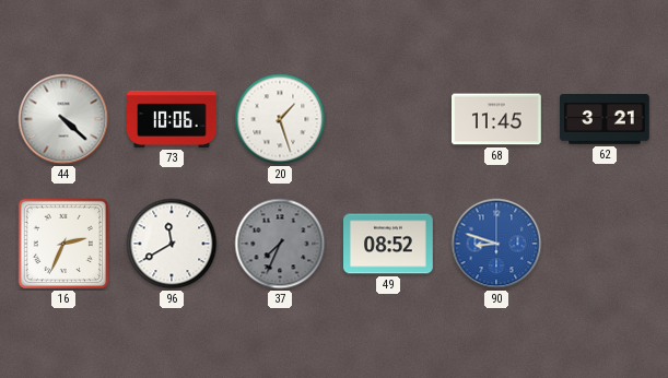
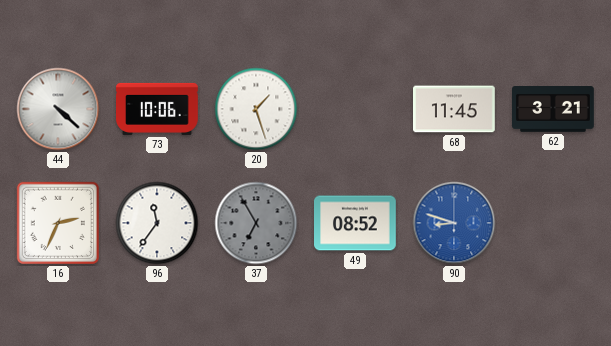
96: 11:40 -> 11:36 (157, 223)
37: 7:34 -> 6:55 (256, 223)
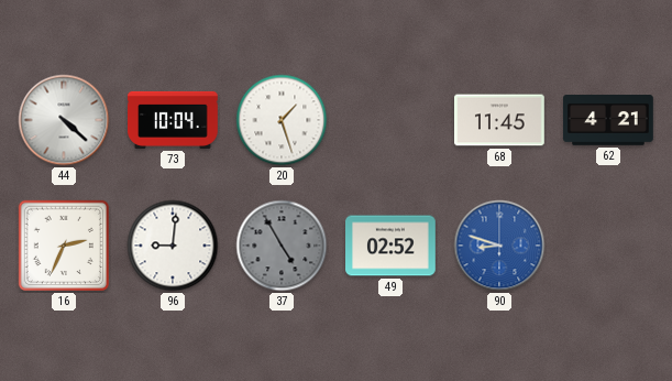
73: 10:06 -> 10:04 (173, 120)
62: 3:21 -> 4:21 (609, 121)
96: 11:36 -> 9:01 (173, 246)
37: 6:55 -> 4:55 (282, 246)
49: 08:52 -> 02:52 (392, 246)
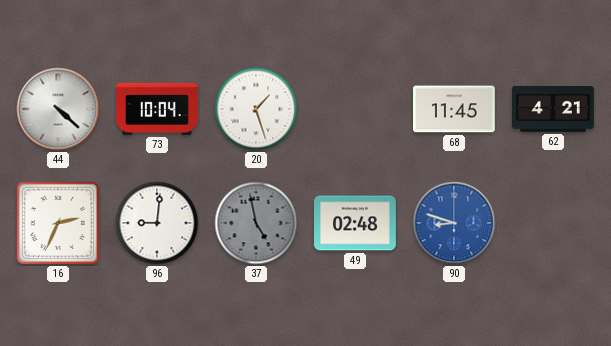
37: 4:55 -> 4:58 (256, 223)
49: 02:52 -> 02:48 (356, 223)
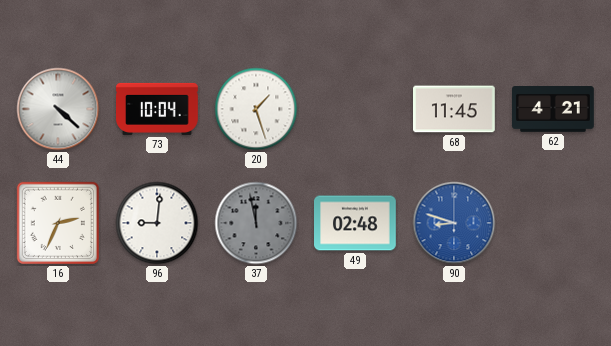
37: 4:58 -> 11:58 (256, 223)
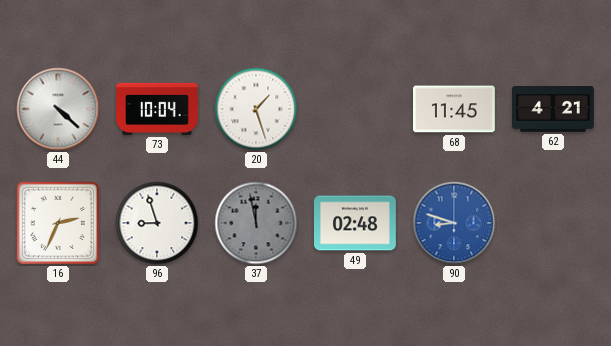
96: 9:01 -> 8:57 (157, 223)
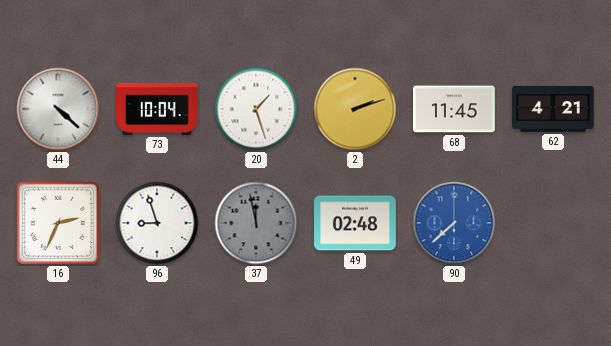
2: none -> 2:12 (355, 109)
90: 8:48 -> 7:38 (454, 223)
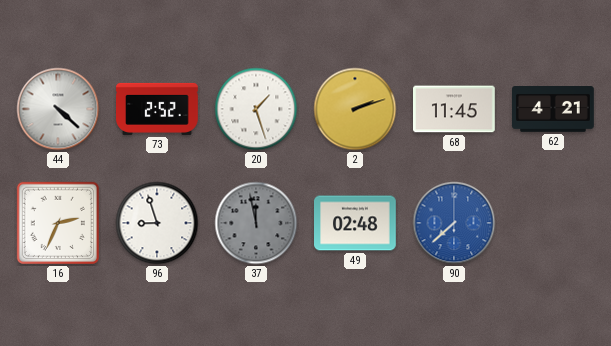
73: 10:04 -> 2:52 (157, 109)
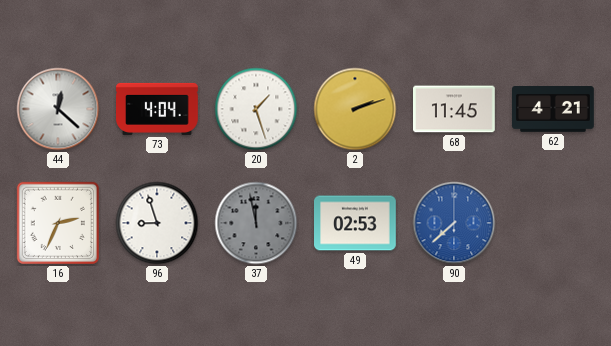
44: 4:22 -> 12:22 (58, 109)
73: 2:52 -> 4:04 (157, 109)
49: 02:48 -> 02:53 (356, 223)
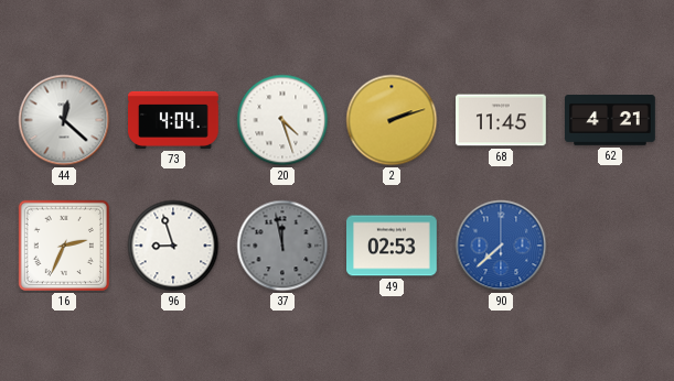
20: 1:27 -> 4:27 (282, 120)
